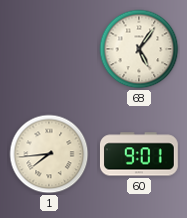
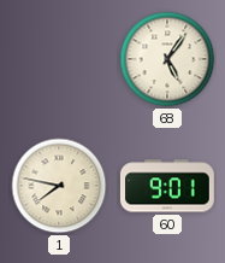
1: 7:44 -> 7:47 (59, 186)
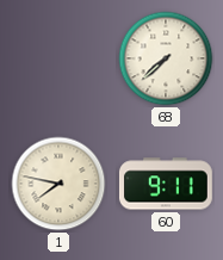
68: 5:06 -> 7:38 (166, 58)
60: 9:01 -> 9:11 (166, 184)
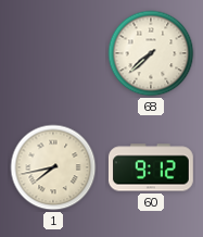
1: 7:47 -> 7:43 (53, 167)
60: 9:11 -> 9:12 (151, 167)
